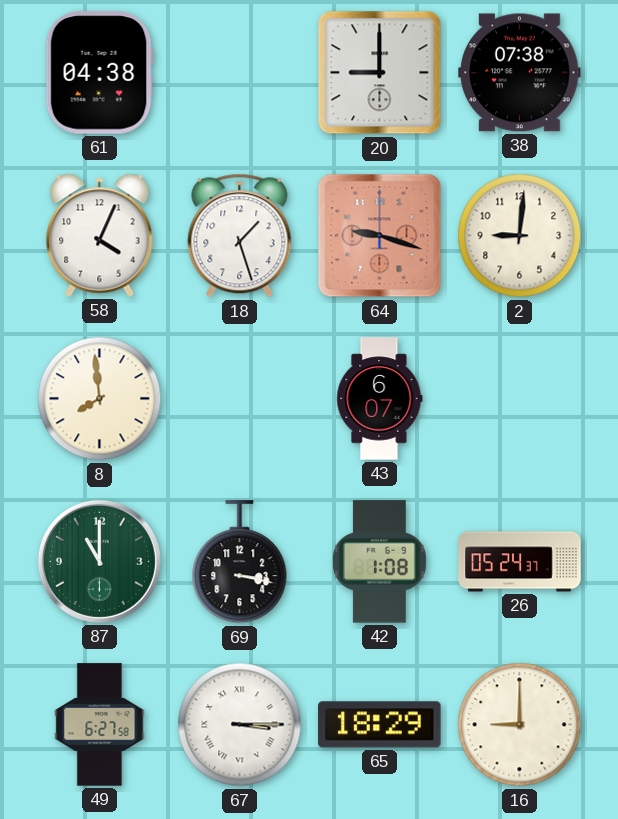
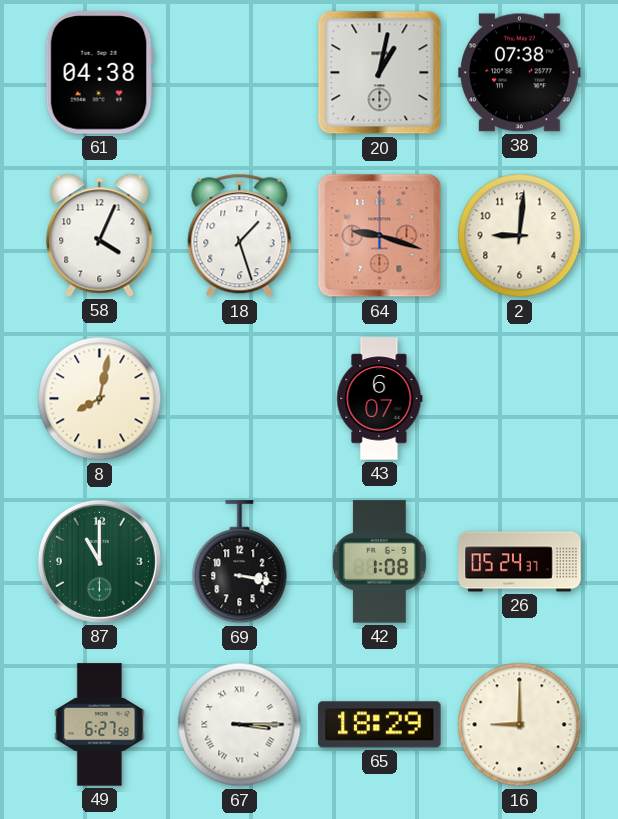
20: 9:00 -> 1:02 (380, 73)
8: 7:59 -> 8:02 (100, 399)
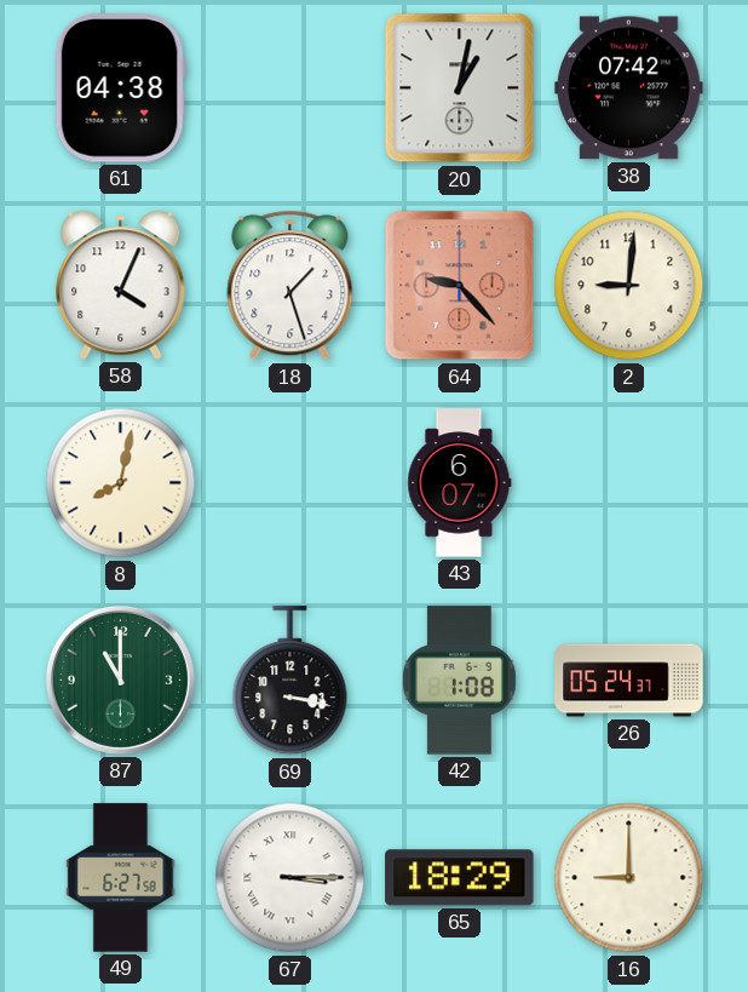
38: 07:38 -> 07:42 (629, 88)
64: 9:18 -> 9:23 (460, 286)
